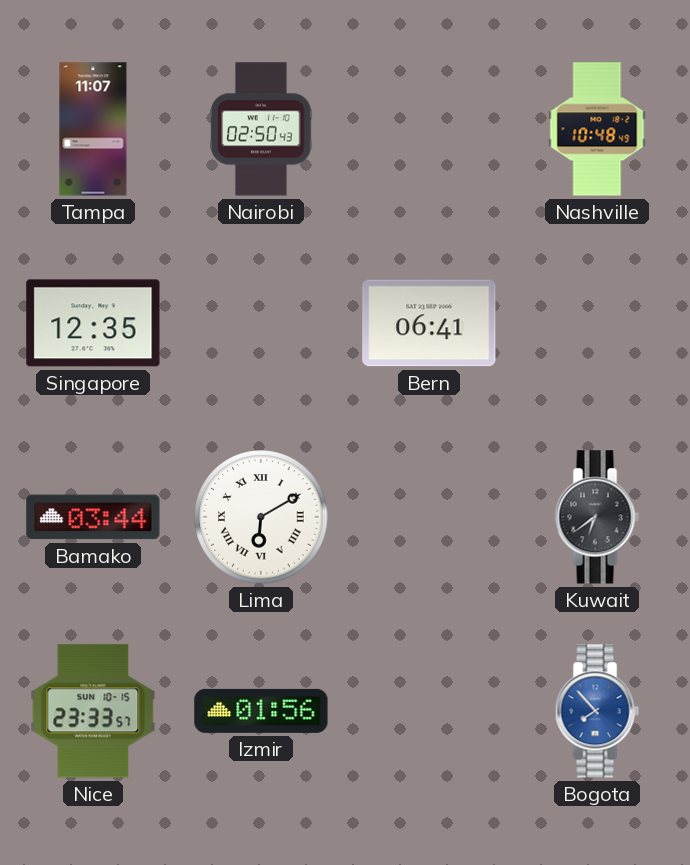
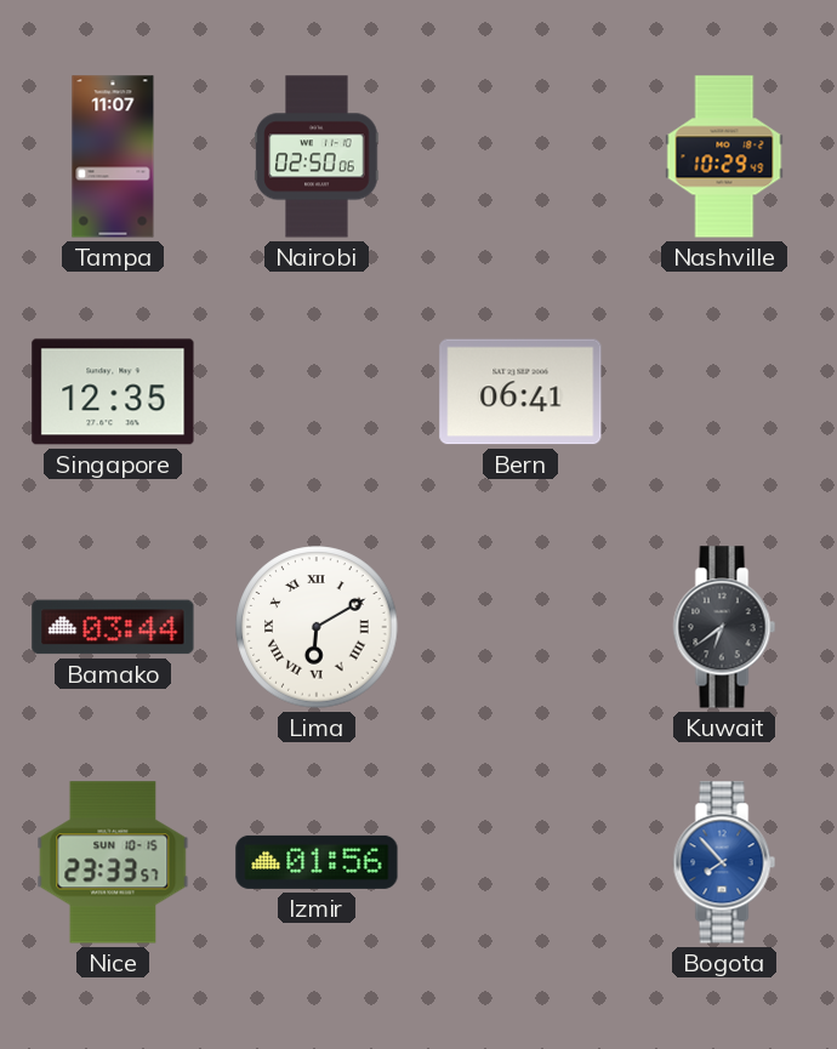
Nairobi: 02:50:43 -> 02:50:06 (317, 156)
Nashville: 10:48 -> 10:29 (724, 156)
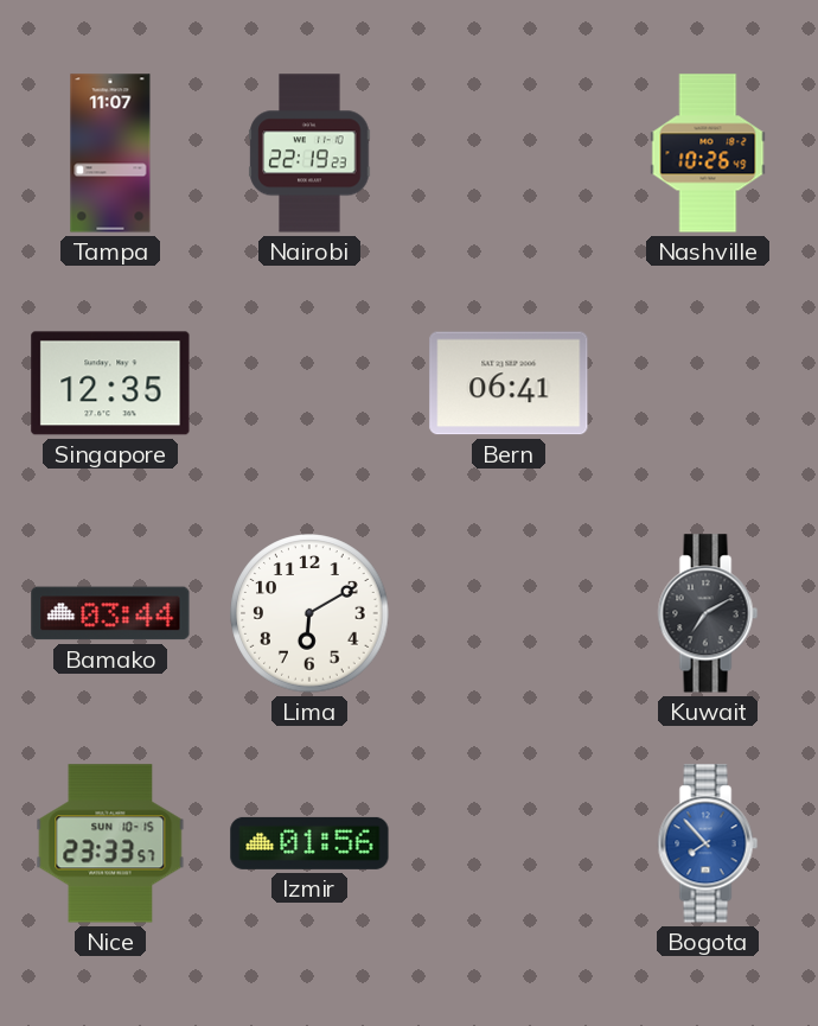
Nairobi: 02:50 -> 22:19 (309, 153)
Nashville: 10:29 -> 10:26 (708, 153)
Lima numerals: Roman -> Arabic (309, 613)
Kuwait: 6:39 -> 7:10 (708, 613)
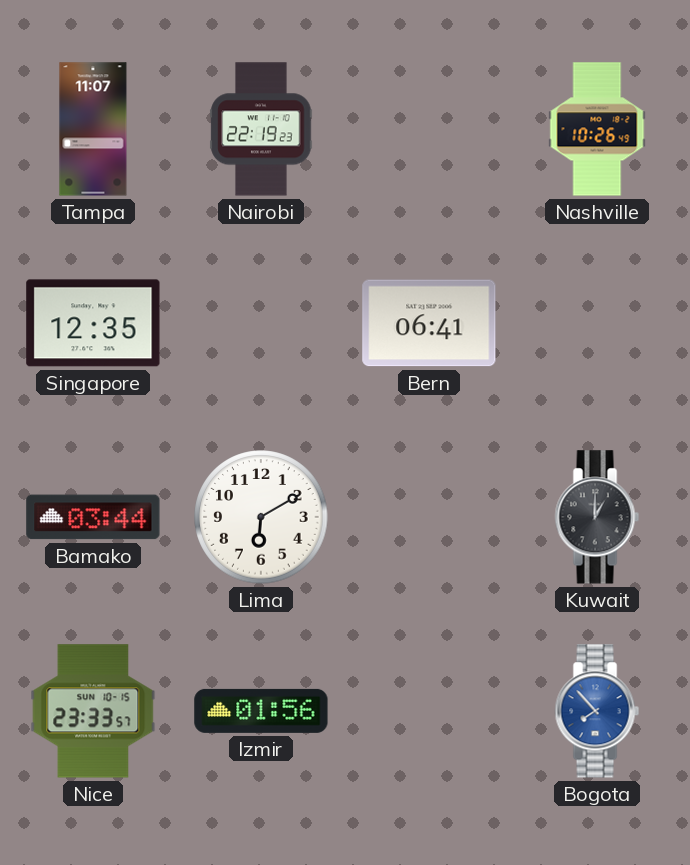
Kuwait: 7:10 -> 1:00 (597, 517)
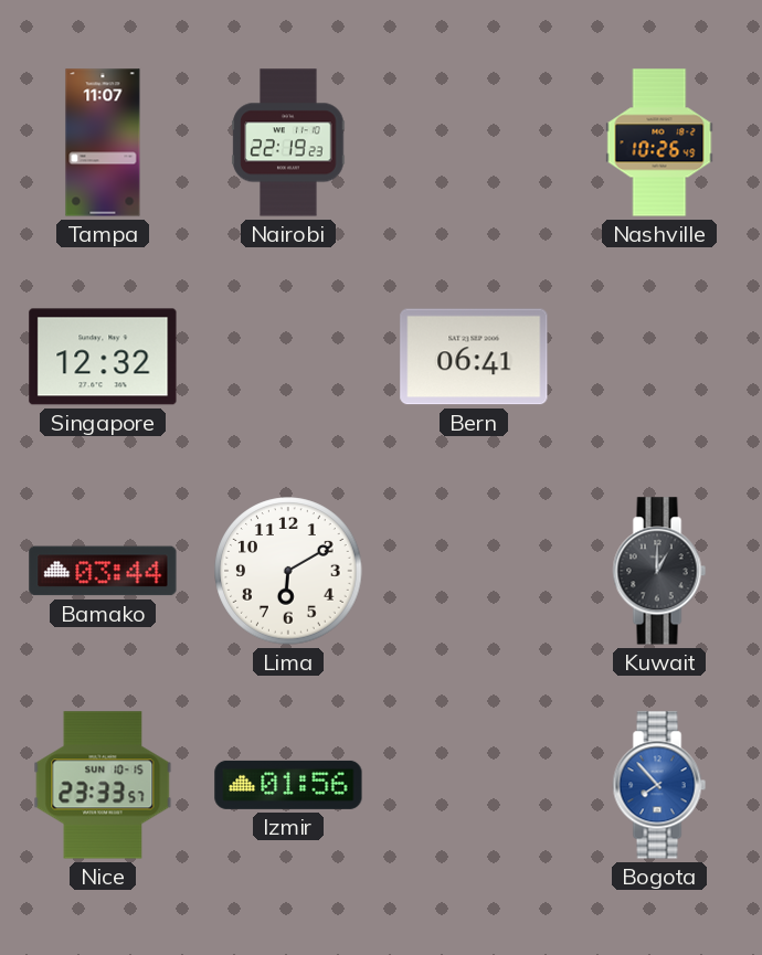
Singapore: 12:35 -> 12:32 (103, 357)
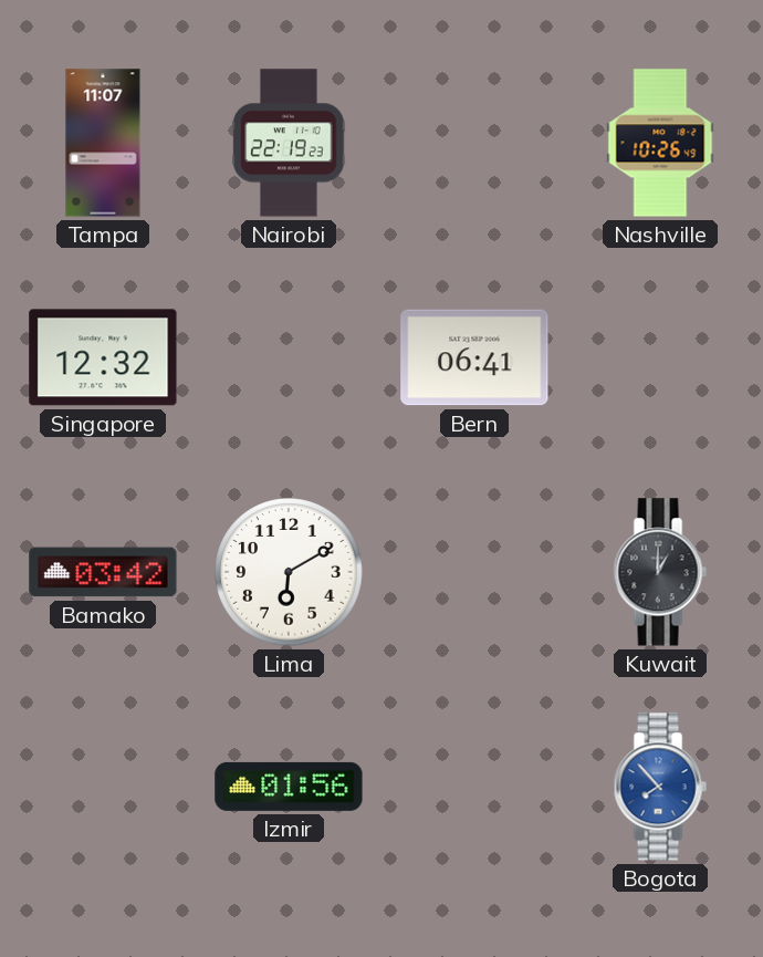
Bamako: 03:44 -> 03:42 (103, 572)
Nice: 23:33 -> none (103, 785)
